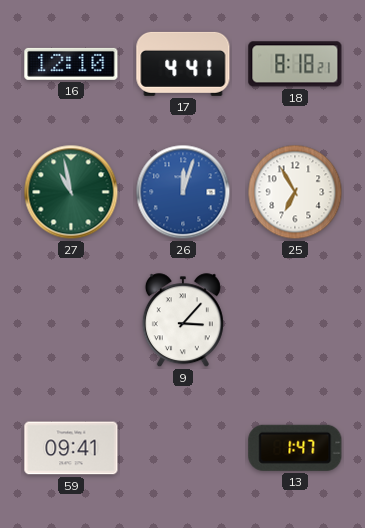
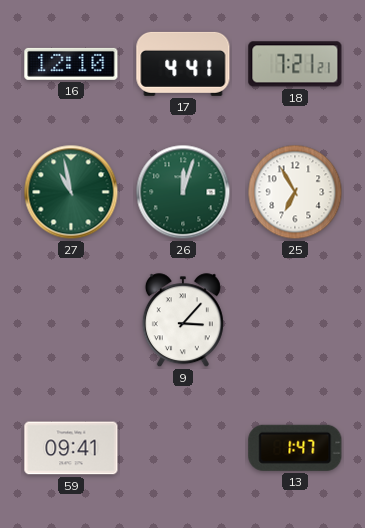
18: 8:18 -> 7:21 (295, 64)
26 dial: blue -> green (183, 192)
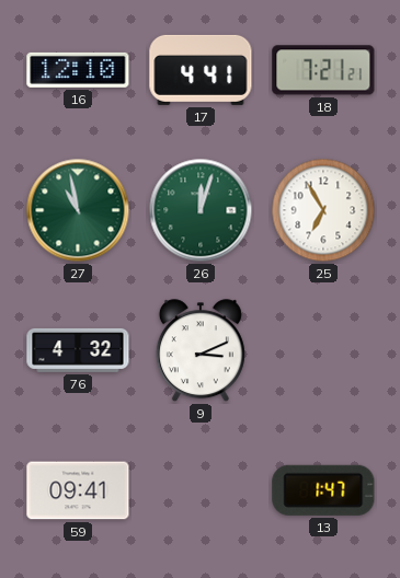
76: none -> 4:32 (78, 350)
9: 3:07 -> 3:11 (201, 351)
